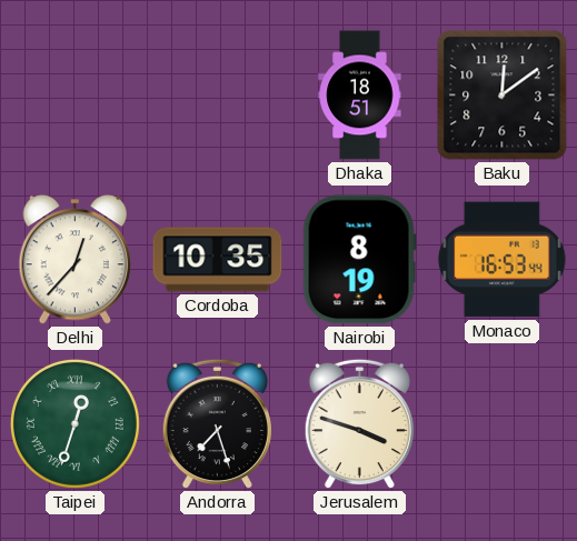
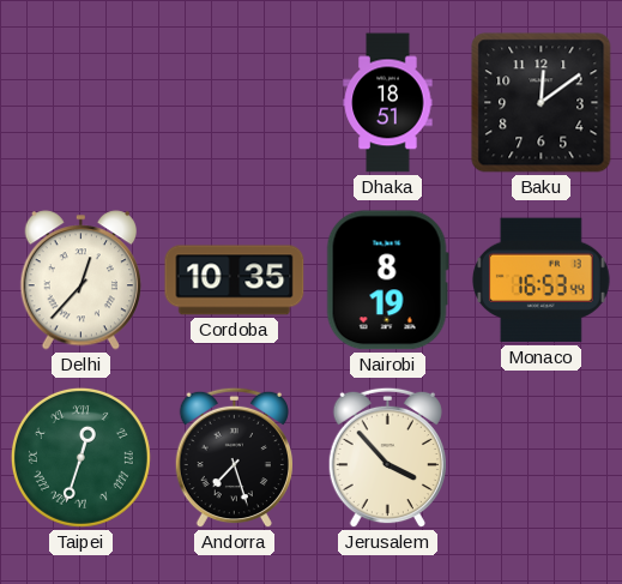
Jerusalem: 3:48 -> 3:53 (387, 458)
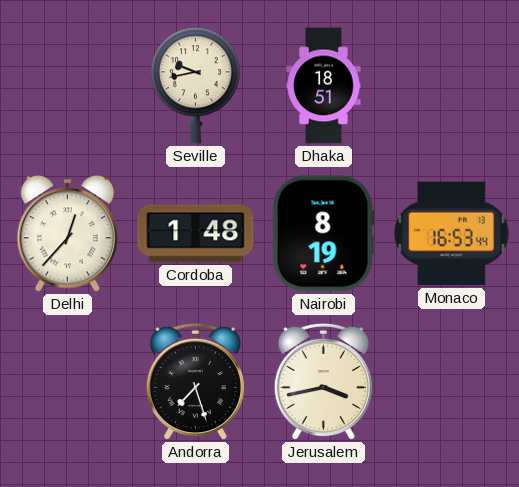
Seville: none -> 9:43 (195, 86)
Baku: 12:09 -> none (542, 103)
Cordoba: 10:35 -> 1:48 (196, 234)
Taipei: 12:33 -> none (80, 457)
Jerusalem: 3:53 -> 3:43 (323, 382)
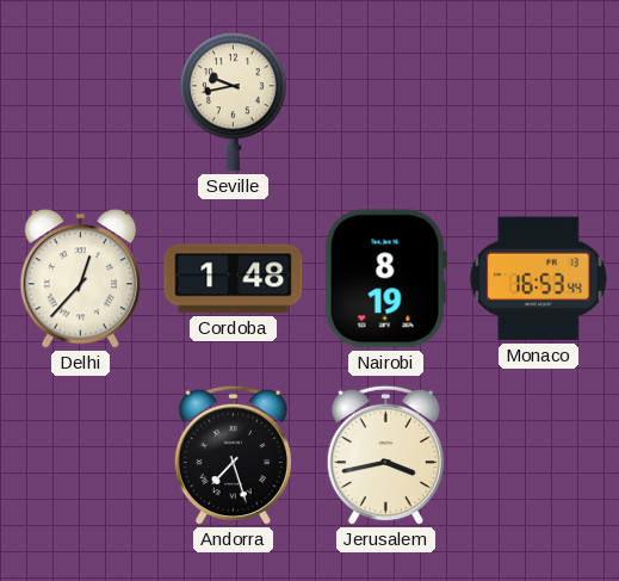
Dhaka: 18:51 -> none (324, 86)
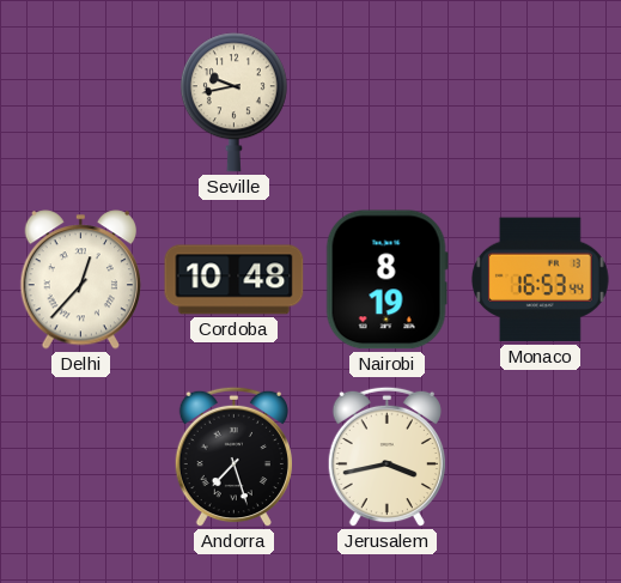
Cordoba: 1:48 -> 10:48 (235, 280)
